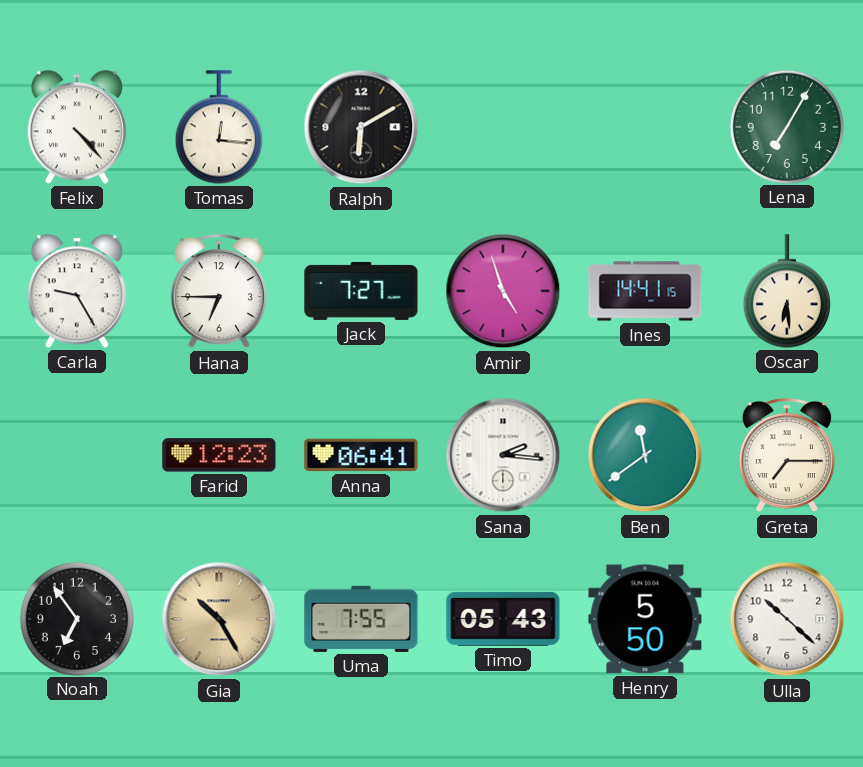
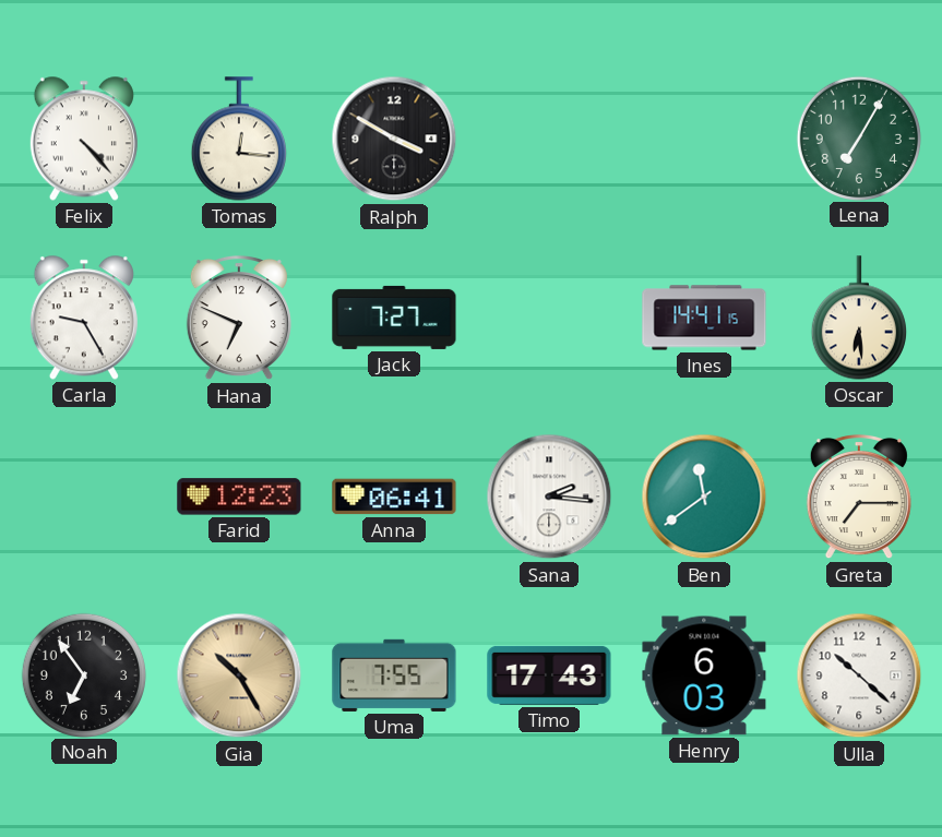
Ralph: 6:10 -> 3:50 (394, 139)
Hana: 6:45 -> 6:49 (239, 318)
Amir: 4:57 -> none (503, 291)
Timo: 05:43 -> 17:43 (549, 675)
Henry: 5:50 -> 6:03 (704, 675)
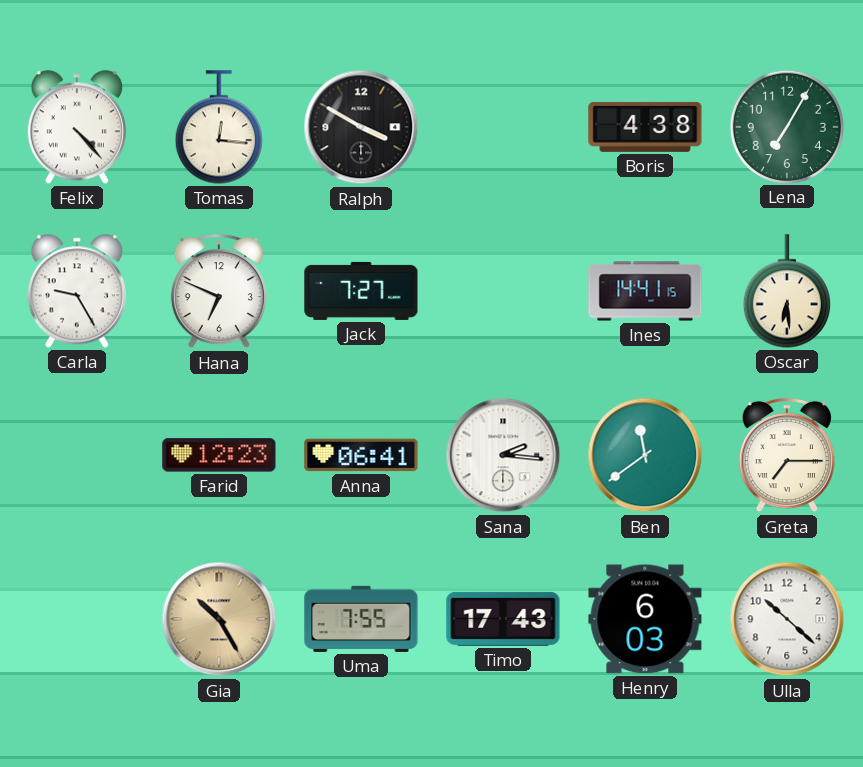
Boris: none -> 4:38 (645, 127)
Noah: 6:54 -> none (83, 674)
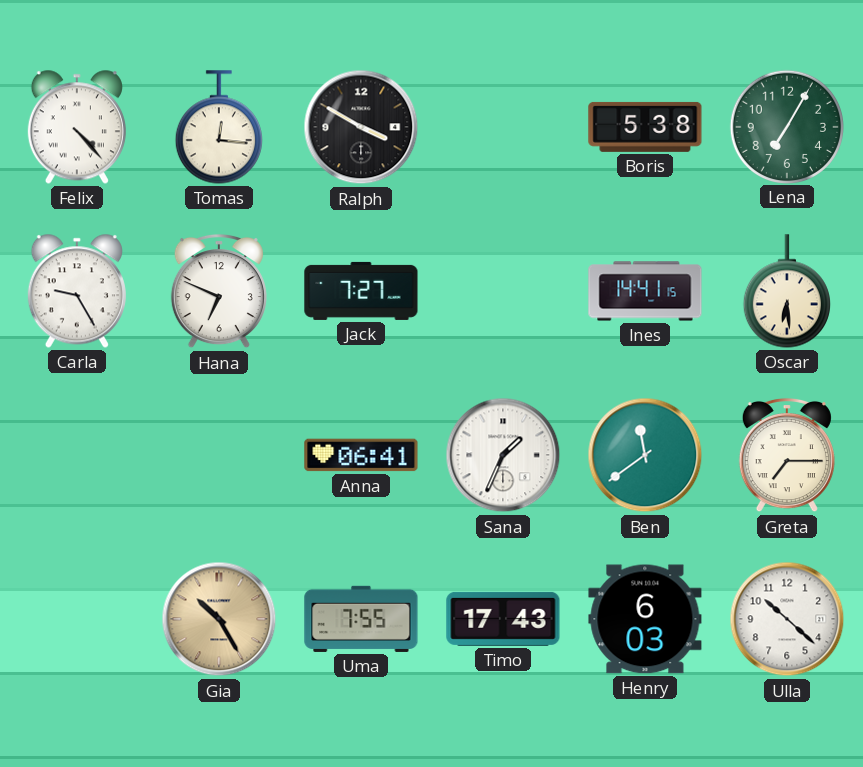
Boris: 4:38 -> 5:38 (645, 127)
Farid: 12:23 -> none (219, 455)
Sana: 2:16 -> 1:34 (503, 455)
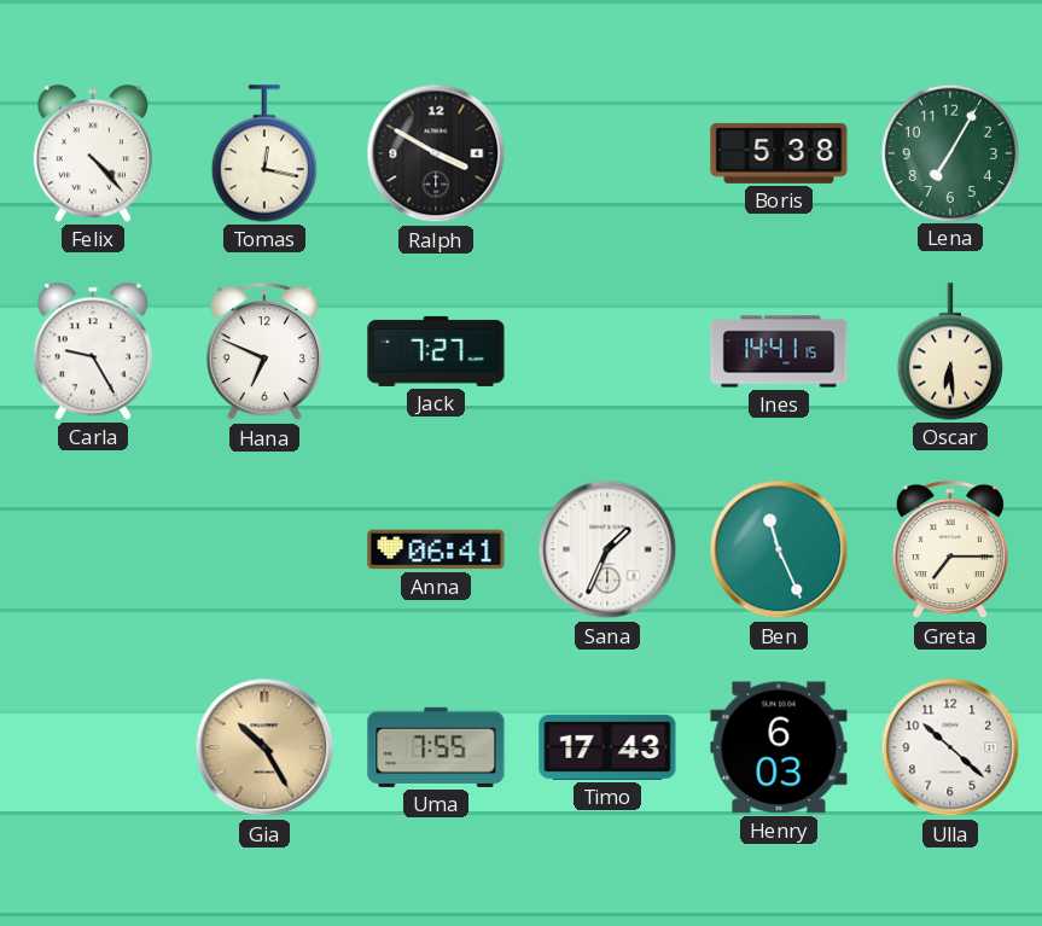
Tomas: 12:16 -> 12:17 (264, 153)
Ben: 11:39 -> 11:26 (779, 549)
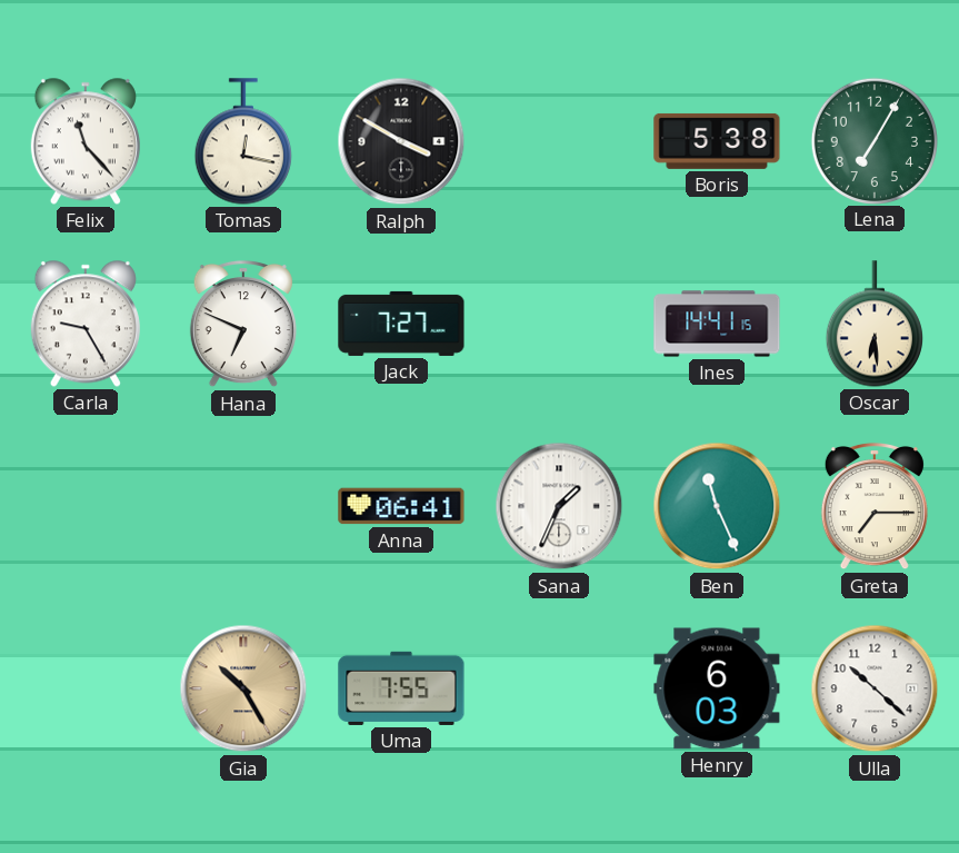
Felix: 4:23 -> 11:23 (86, 141)
Timo: 17:43 -> none (607, 747)
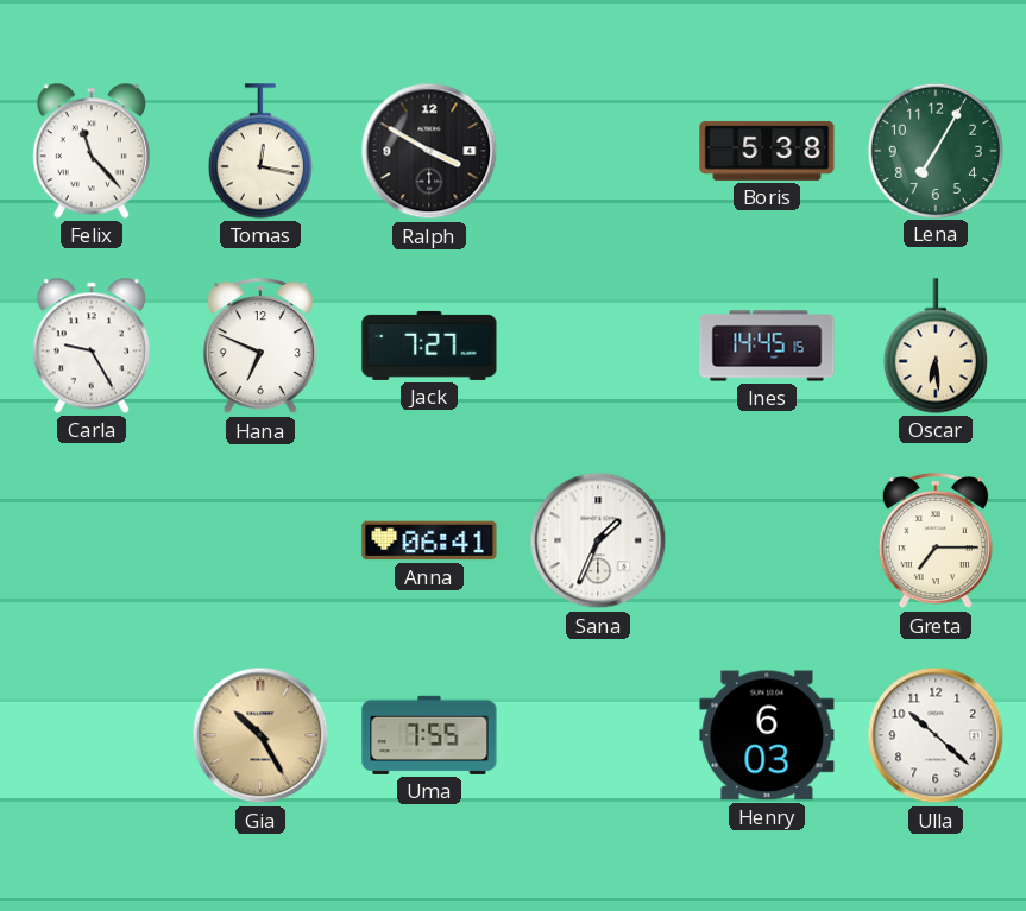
Ines: 14:41 -> 14:45 (767, 346)
Ben: 11:26 -> none (717, 506)
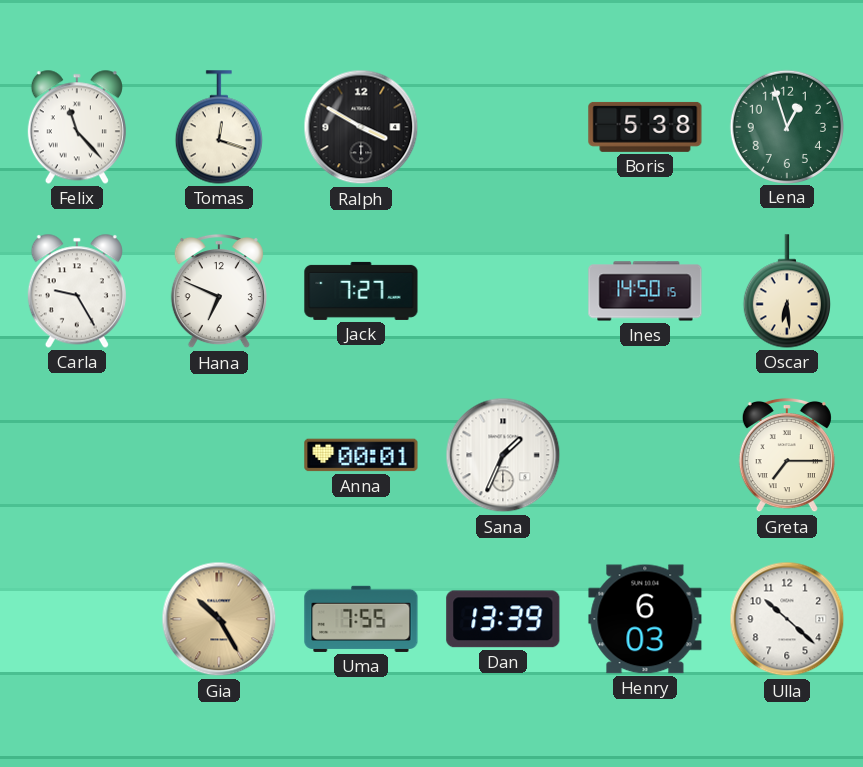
Tomas: 12:17 -> 12:18 (219, 127)
Lena: 7:05 -> 12:57 (786, 126)
Ines: 14:45 -> 14:50 (645, 291)
Anna: 06:41 -> 00:01 (361, 455)
Dan: none -> 13:39 (503, 619)
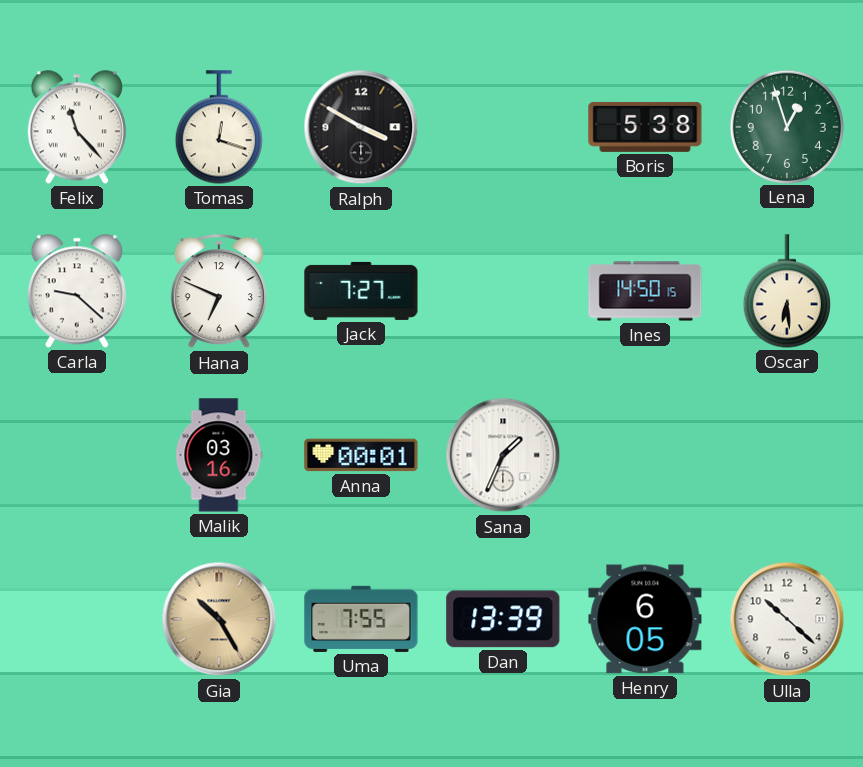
Carla: 9:25 -> 9:22 (77, 291)
Malik: none -> 03:16 (219, 455)
Greta: 7:15 -> none (787, 455)
Henry: 6:03 -> 6:05 (645, 619)
